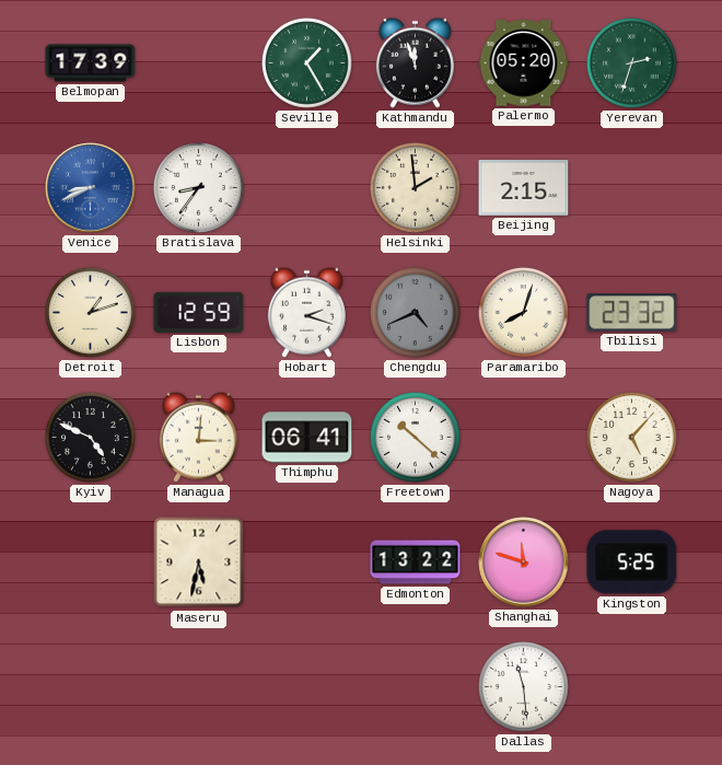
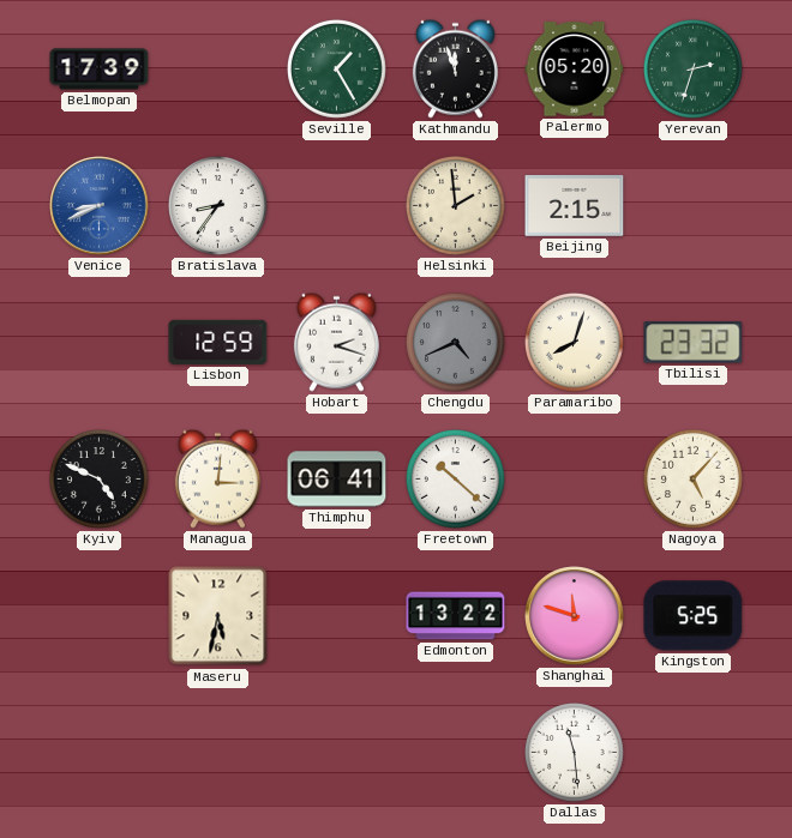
Detroit: 1:12 -> none (90, 313)
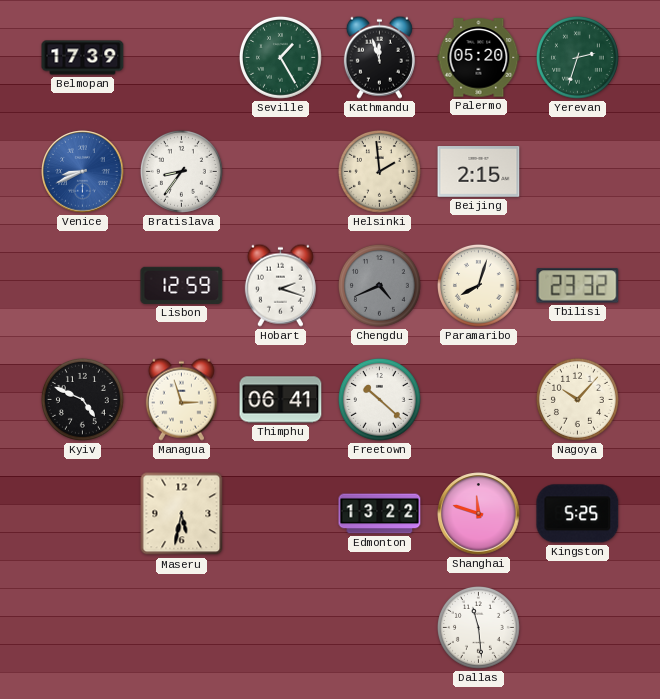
Managua: 3:01 -> 2:57 (181, 399)
Nagoya: 5:07 -> 10:07 (577, 400)
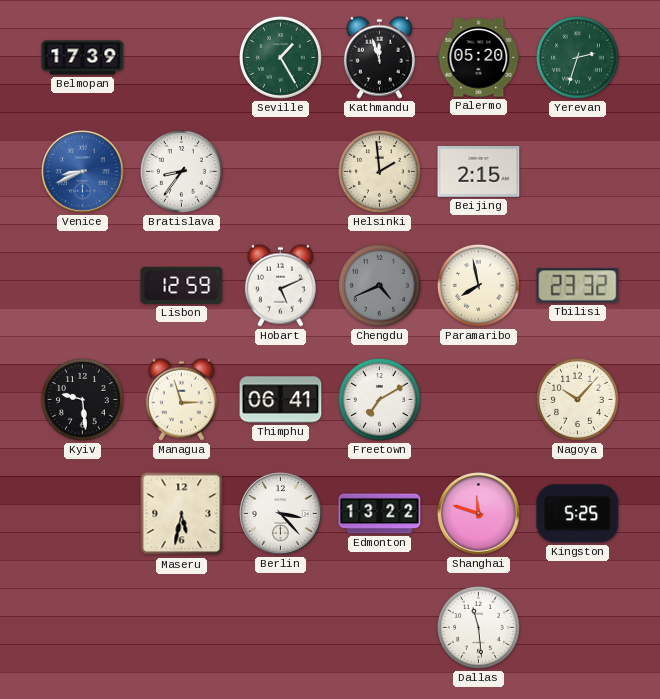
Hobart: 2:18 -> 5:11 (280, 285)
Paramaribo: 8:03 -> 7:58 (478, 286)
Kyiv: 4:49 -> 9:29 (82, 400)
Freetown: 10:22 -> 7:10 (379, 400)
Berlin: none -> 3:23 (281, 514)
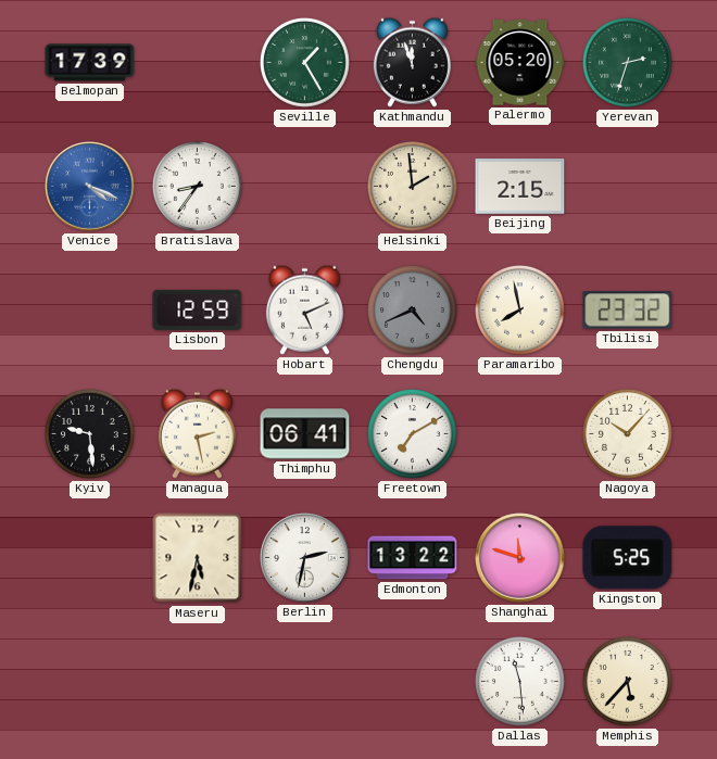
Venice: 8:41 -> 4:19 (90, 187)
Managua: 2:57 -> 2:28 (197, 433)
Berlin: 3:23 -> 2:32 (305, 558)
Memphis: none -> 5:37 (627, 682)
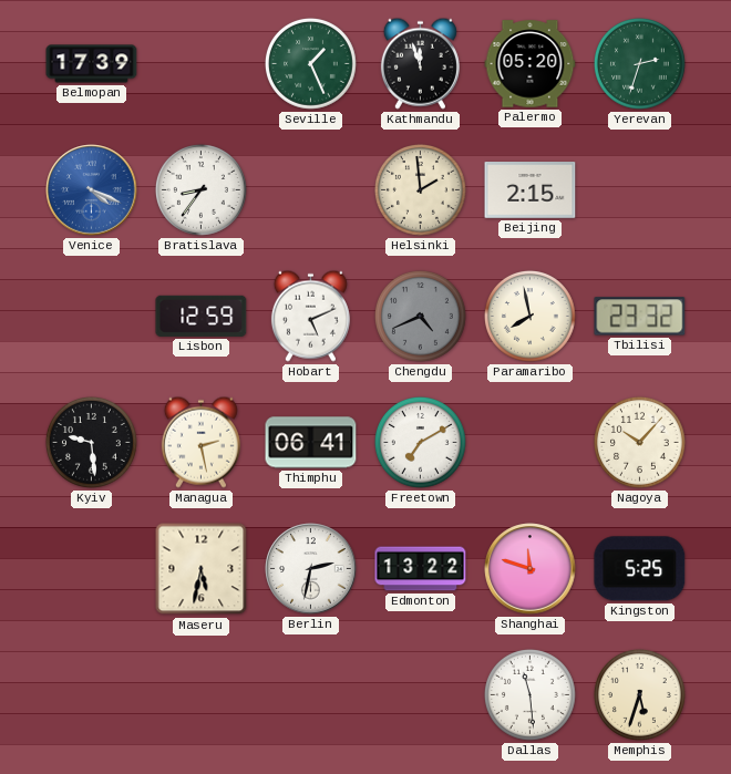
Seville: 1:25 -> 1:26 (310, 64)
Memphis: 5:37 -> 5:33 (639, 695)
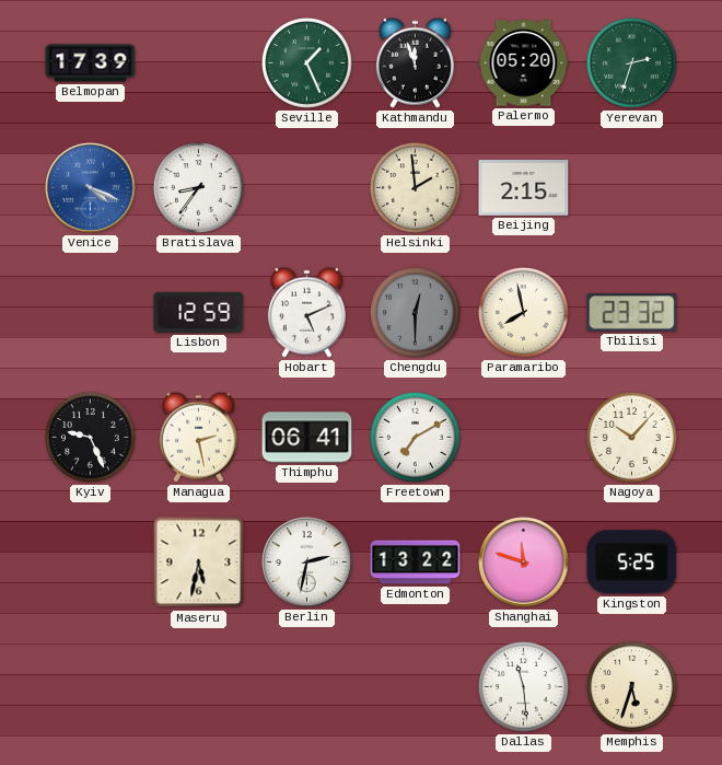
Chengdu: 4:41 -> 12:30 (415, 313)
Kyiv: 9:29 -> 9:26 (90, 438)
